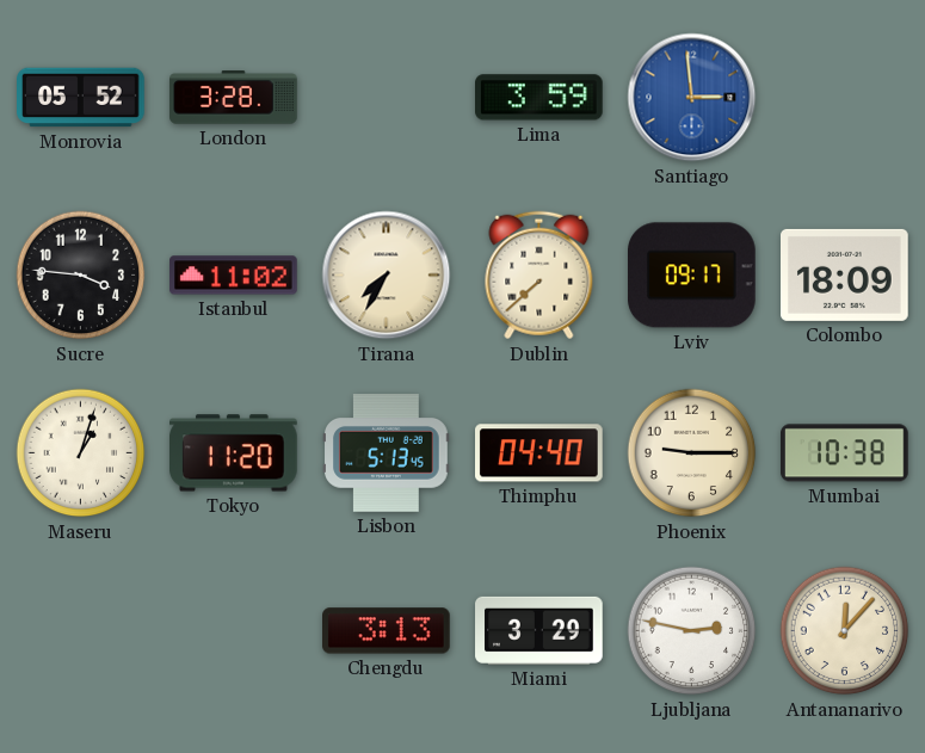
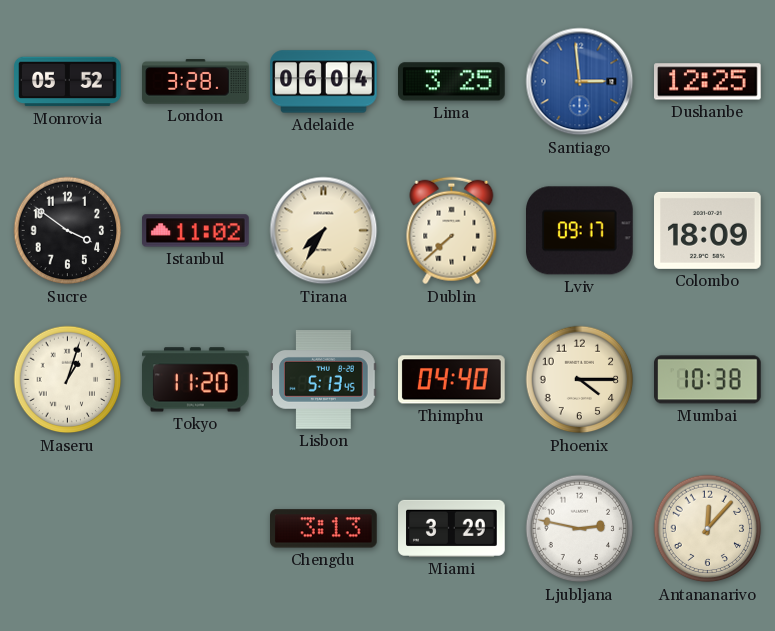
Adelaide: none -> 06:04 (324, 82)
Lima: 3:59 -> 3:25 (452, 82)
Dushanbe: none -> 12:25 (708, 82)
Sucre: 3:46 -> 3:51 (68, 231)
Phoenix: 9:15 -> 4:15 (580, 380)
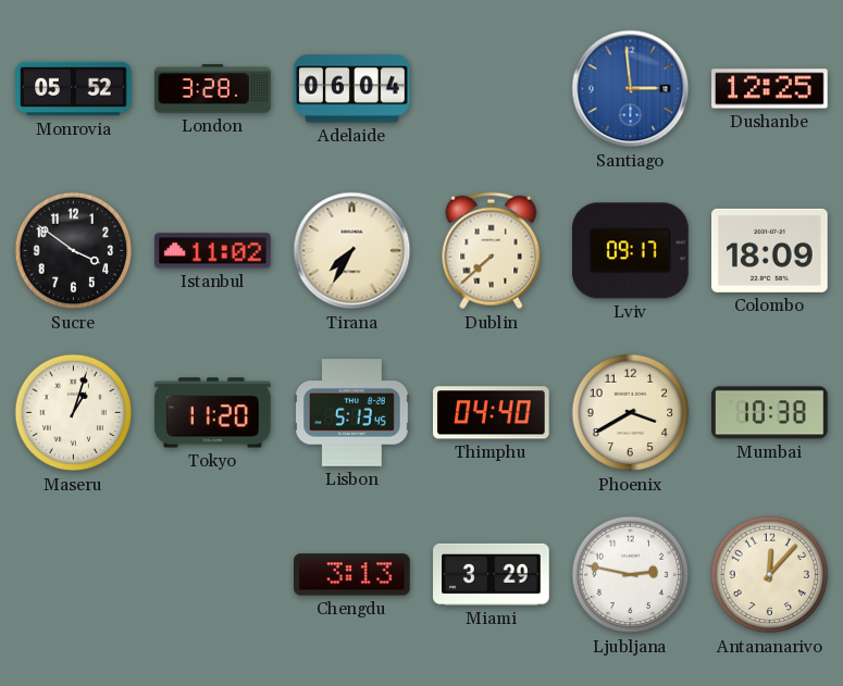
Lima: 3:25 -> none (452, 82)
Phoenix: 4:15 -> 3:40 (631, 413)
